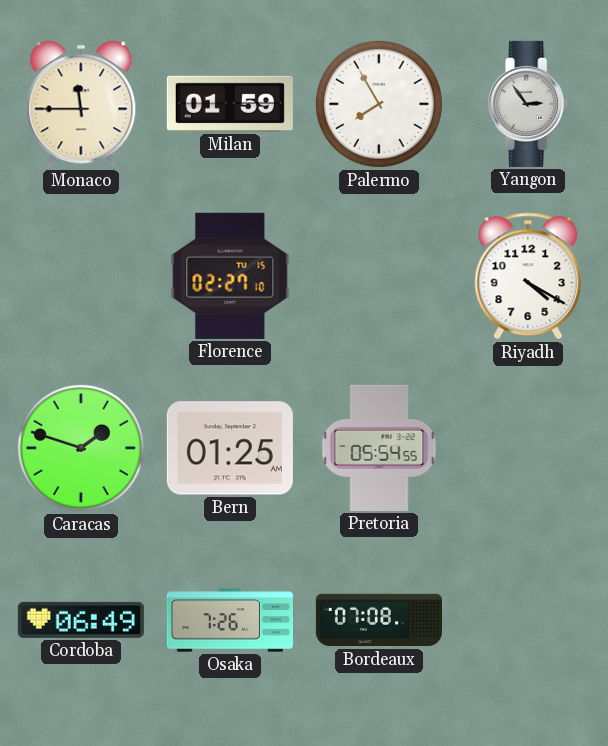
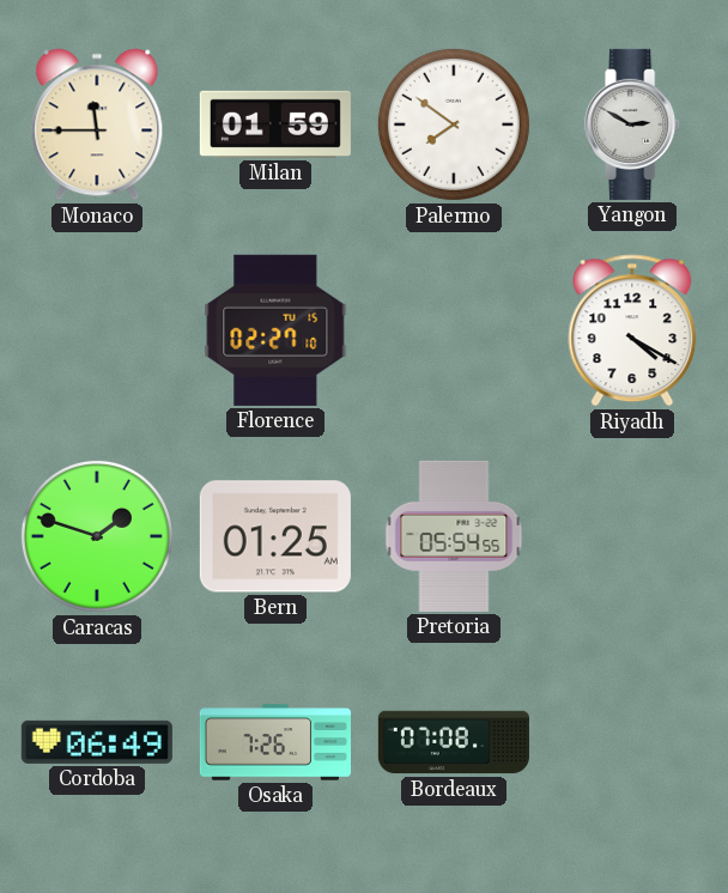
Palermo: 7:55 -> 7:51 (454, 124)
Yangon: 2:54 -> 2:50 (633, 124)
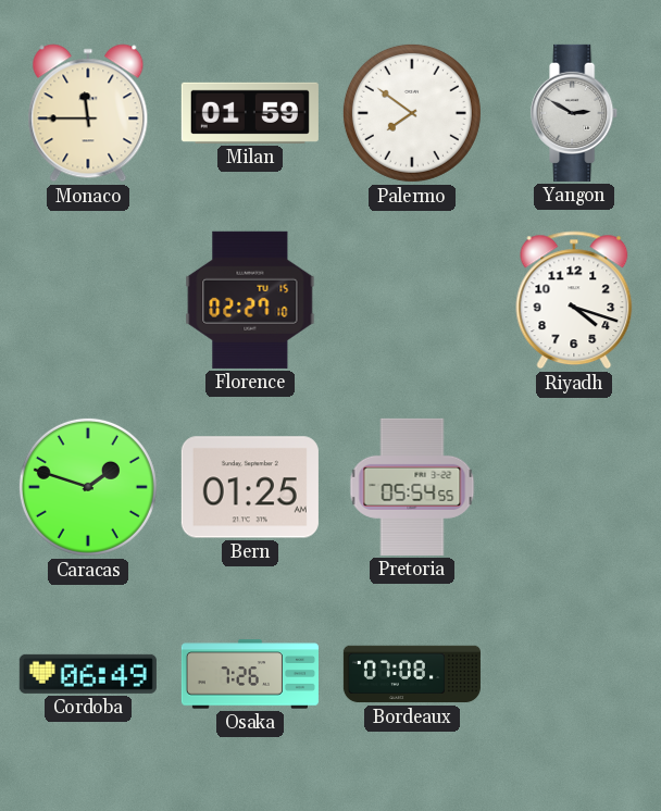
Riyadh: 4:20 -> 4:18 (574, 300)
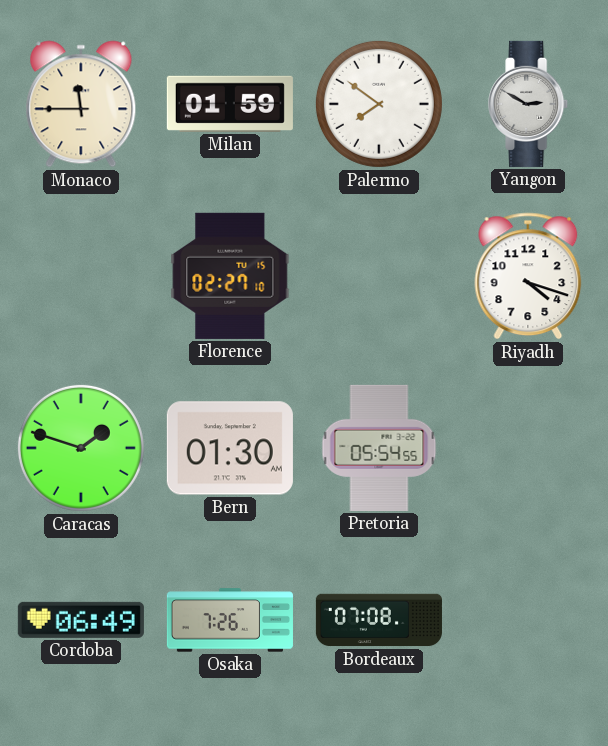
Bern: 01:25 -> 01:30 (230, 448)
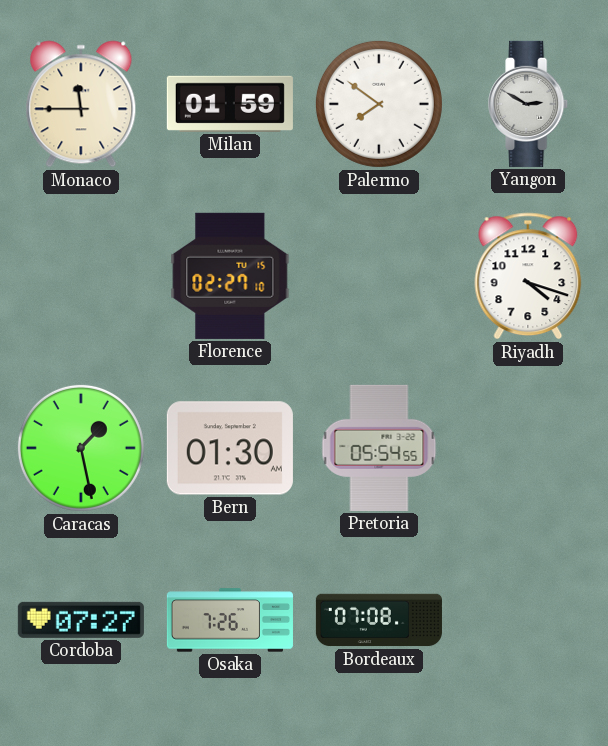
Caracas: 1:48 -> 1:28 (81, 448)
Cordoba: 06:49 -> 07:27 (81, 620)
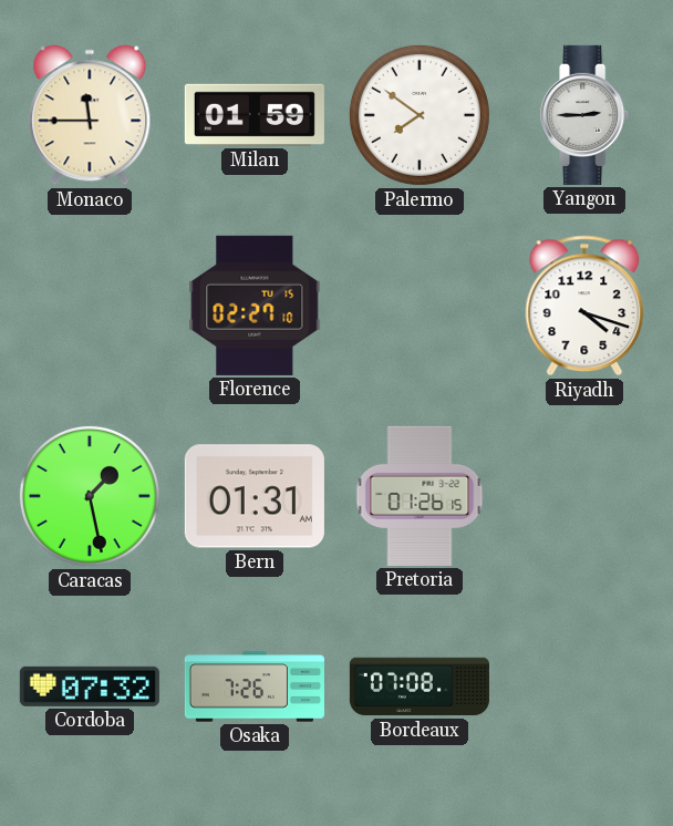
Yangon: 2:50 -> 2:45 (586, 115)
Bern: 01:30 -> 01:31 (255, 496)
Pretoria: 05:54 -> 01:26 (420, 496)
Cordoba: 07:27 -> 07:32 (90, 686)
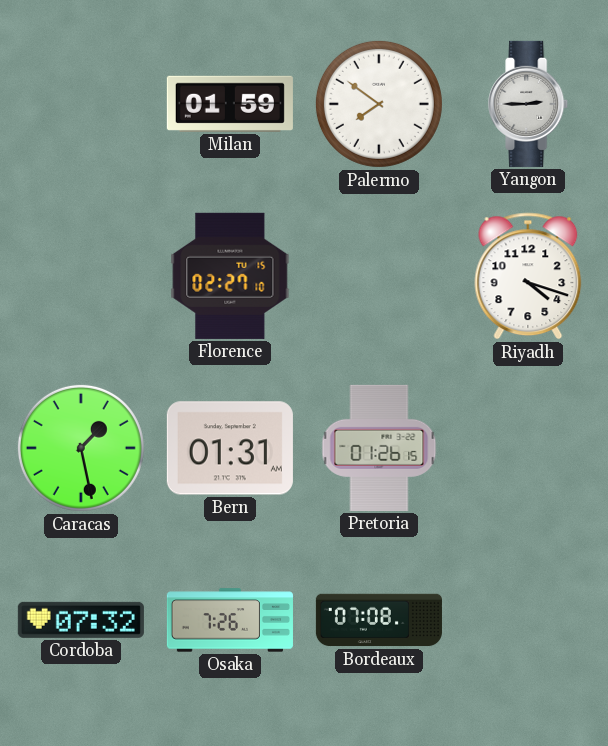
Monaco: 11:45 -> none (90, 115)
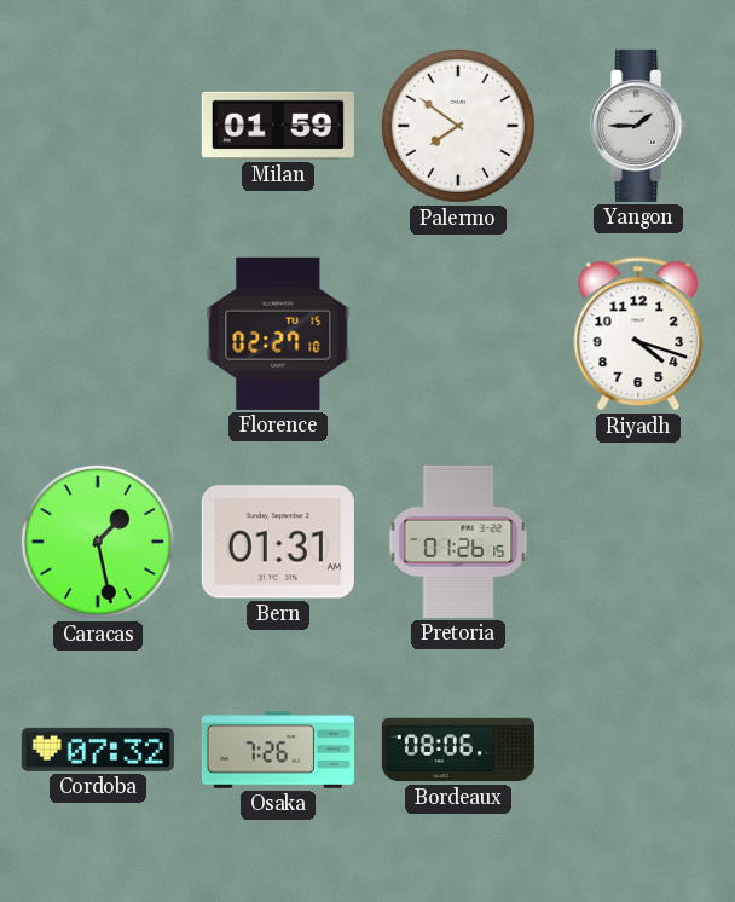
Yangon: 2:45 -> 1:45 (639, 126)
Bordeaux: 07:08 -> 08:06 (458, 750)
